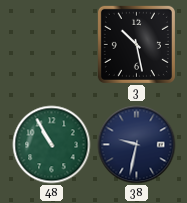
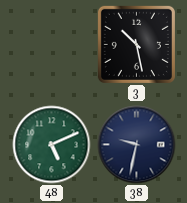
48: 10:55 -> 5:11 (52, 145)
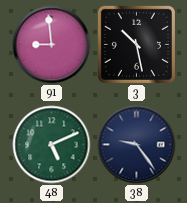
91: none -> 8:59 (52, 45)
38: 9:32 -> 9:24 (137, 145)
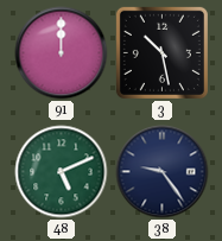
91: 8:59 -> 12:00 (62, 53)
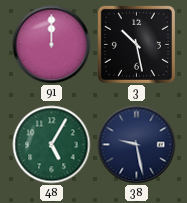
48: 5:11 -> 5:05 (52, 145)
38: 9:24 -> 9:28 (137, 145)
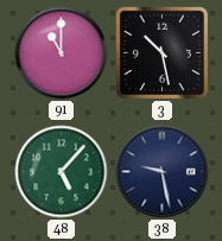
91: 12:00 -> 11:00 (62, 53)
48: 5:05 -> 5:07 (62, 172)
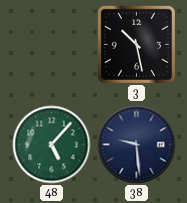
91: 11:00 -> none (62, 53)
38: 9:28 -> 9:29 (137, 145)
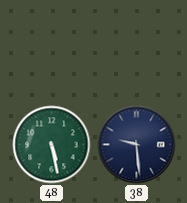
3: 10:28 -> none (136, 44)
48: 5:07 -> 5:28 (52, 145)
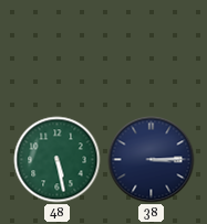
38: 9:29 -> 3:15 (152, 160)
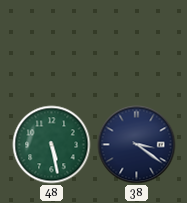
38: 3:15 -> 3:21 (137, 145)
